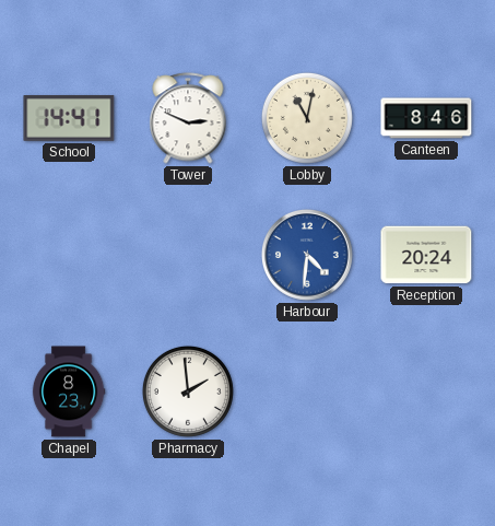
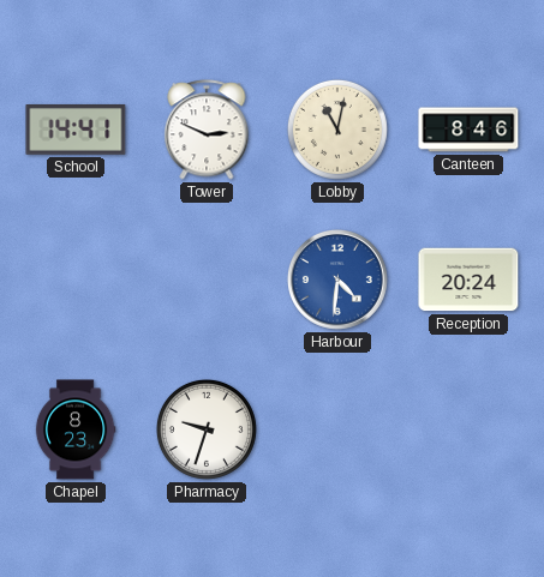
Pharmacy: 1:59 -> 9:33 (207, 429)
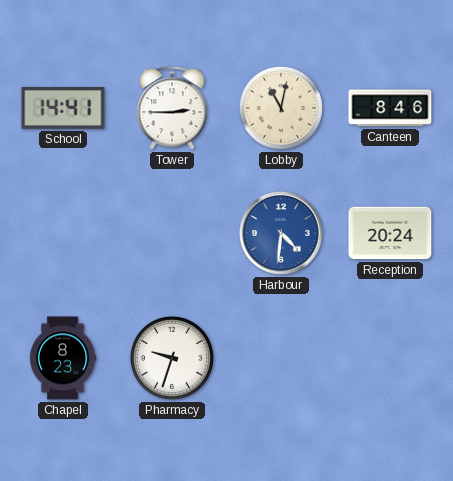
Tower: 2:49 -> 2:45 (172, 108)
